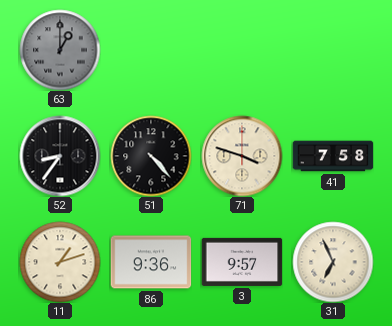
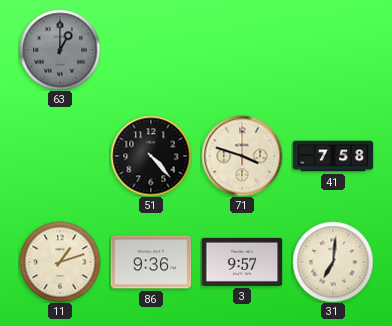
52: 8:36 -> none (60, 156)
31: 6:56 -> 7:01 (333, 262)
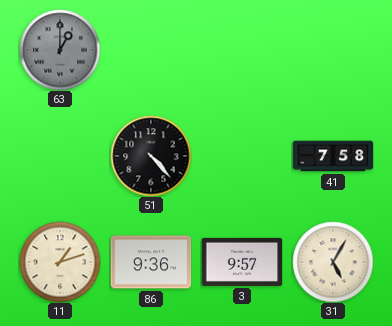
71: 3:48 -> none (242, 156)
31: 7:01 -> 5:05 (333, 262)
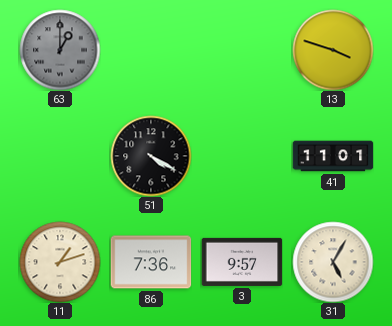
13: none -> 3:48 (333, 50)
51: 4:23 -> 4:20 (151, 156)
41: 7:58 -> 11:01 (333, 156)
86: 9:36 -> 7:36 (151, 262)
